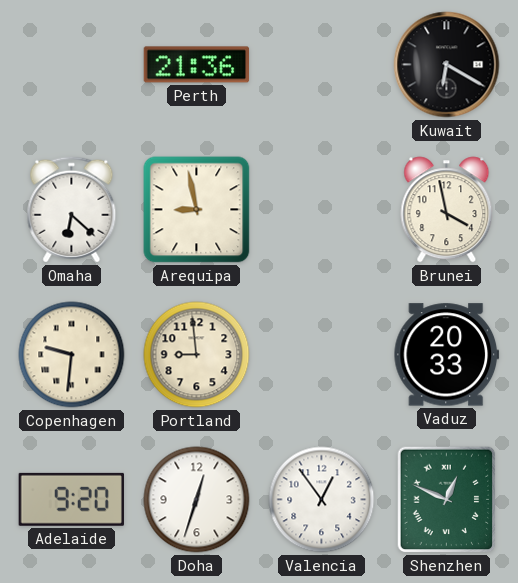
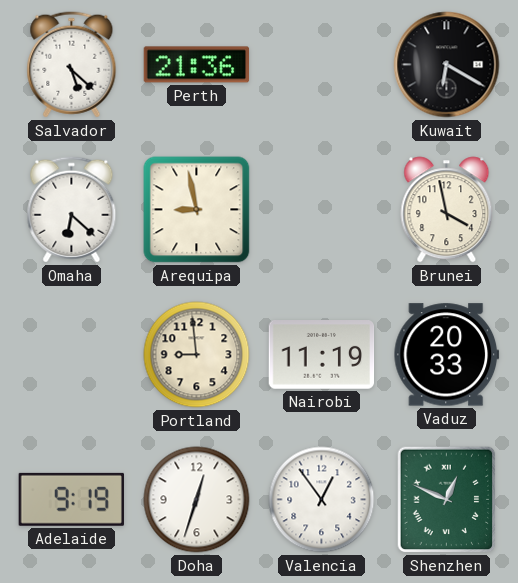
Salvador: none -> 5:22 (72, 65)
Copenhagen: 9:31 -> none (72, 355)
Nairobi: none -> 11:19 (322, 355)
Adelaide: 9:20 -> 9:19 (71, 499)
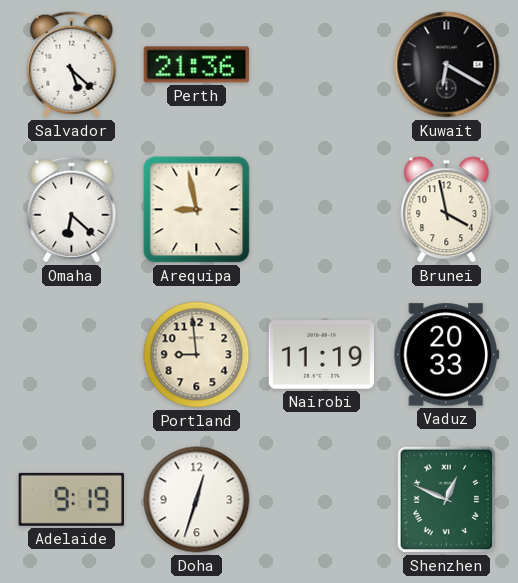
Valencia: 12:54 -> none (322, 500)
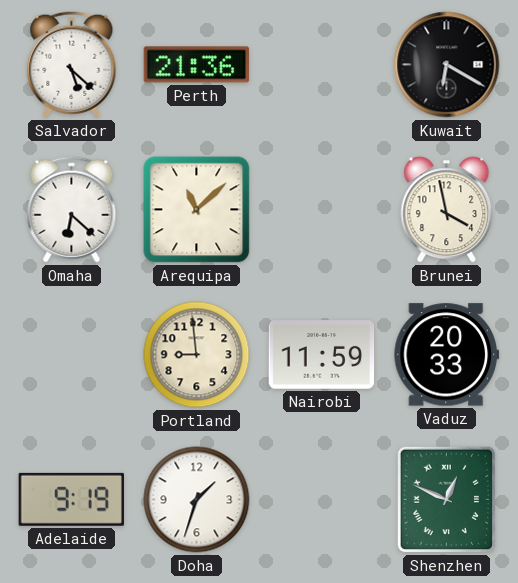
Arequipa: 8:58 -> 11:08 (197, 210)
Nairobi: 11:19 -> 11:59 (322, 355)
Doha: 12:33 -> 1:33 (197, 500)
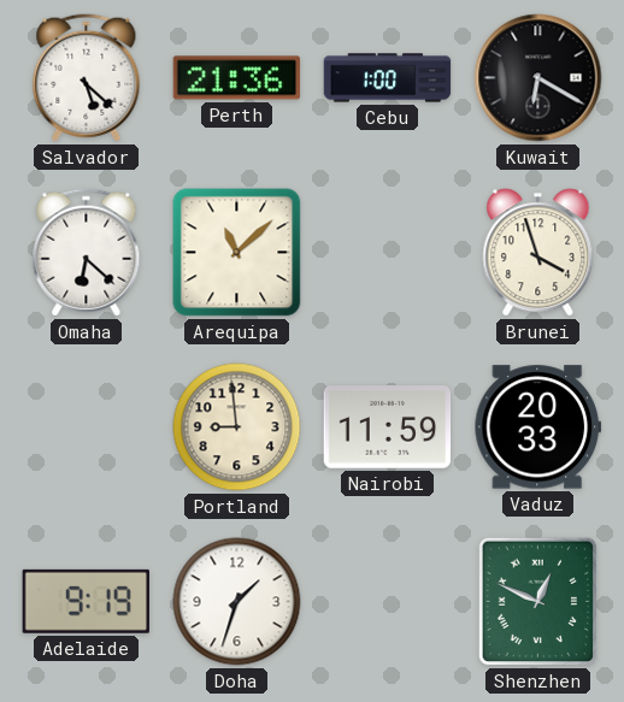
Cebu: none -> 1:00 (388, 78)
Brunei: 3:58 -> 3:57 (538, 253)
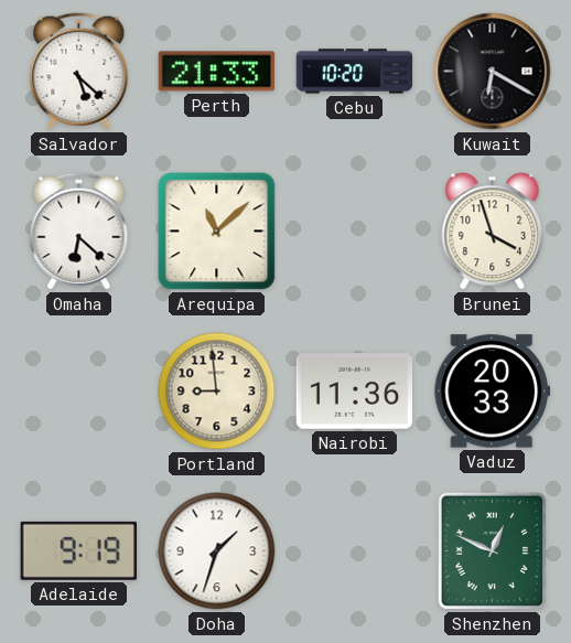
Perth: 21:36 -> 21:33 (217, 72)
Cebu: 1:00 -> 10:20 (355, 72)
Nairobi: 11:59 -> 11:36 (355, 392)
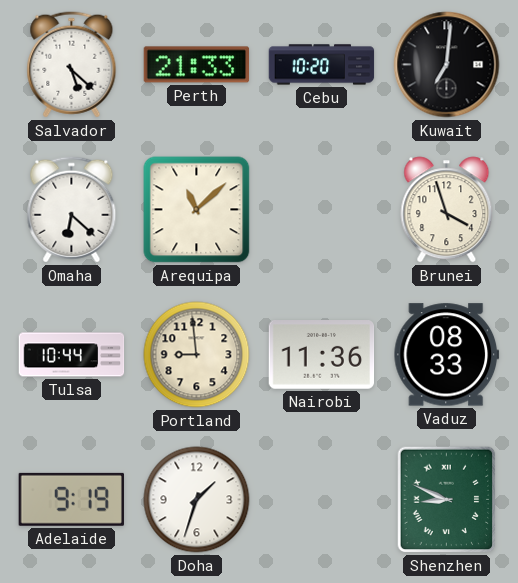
Kuwait: 6:20 -> 7:01 (447, 65)
Tulsa: none -> 10:44 (72, 355)
Vaduz: 20:33 -> 08:33 (447, 355)
Shenzhen: 12:49 -> 8:49 (447, 500)
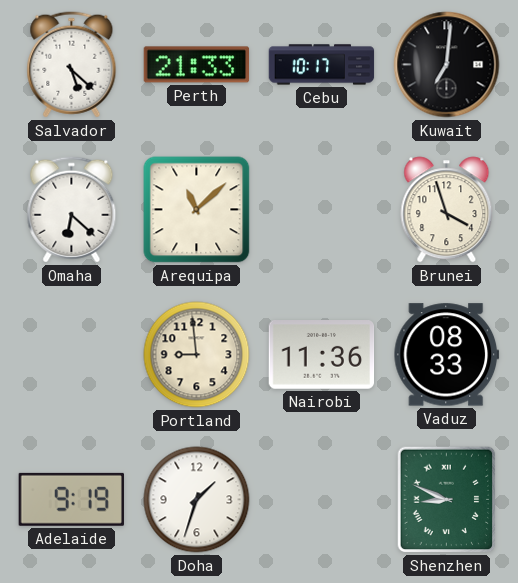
Cebu: 10:20 -> 10:17 (322, 65)
Tulsa: 10:44 -> none (72, 355)
